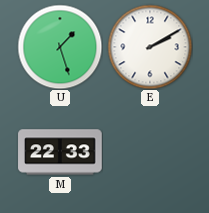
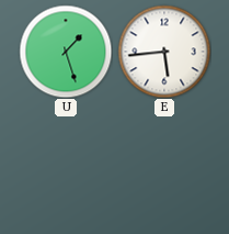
E: 2:10 -> 5:44 (164, 52)
M: 22:33 -> none (60, 152)
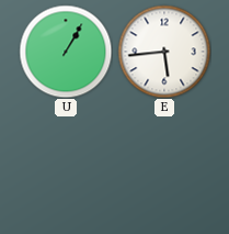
U: 1:27 -> 1:05 (66, 52)
